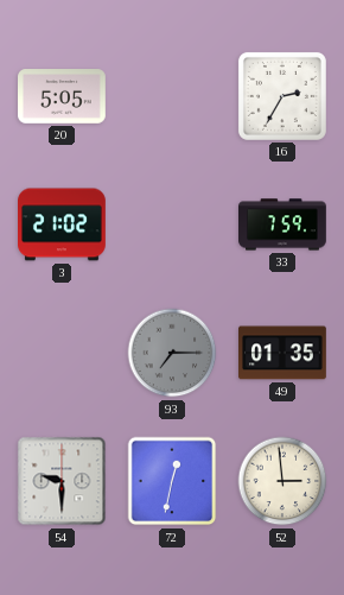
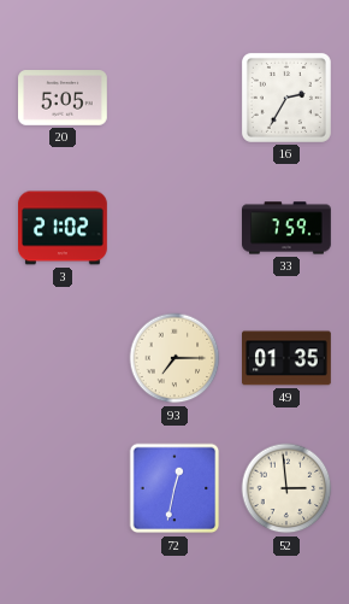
93 dial: grey -> cream (174, 358)
54: 9:30 -> none (62, 481)
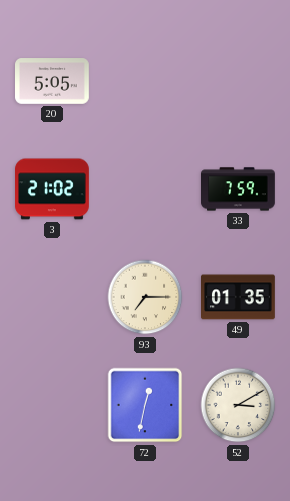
16: 2:35 -> none (286, 98)
52: 2:59 -> 3:10 (238, 405)
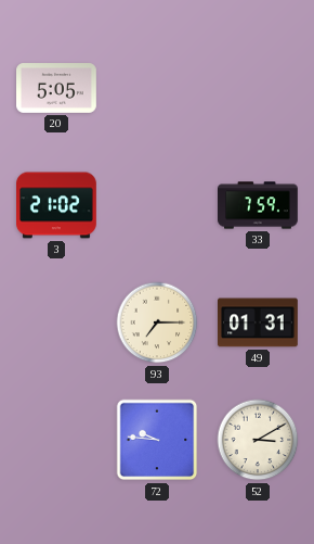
49: 01:35 -> 01:31 (259, 322)
72: 12:32 -> 9:46 (157, 440)
